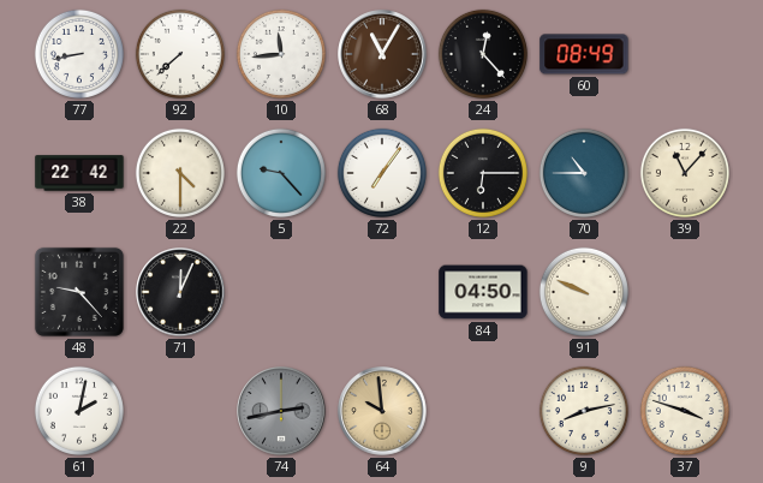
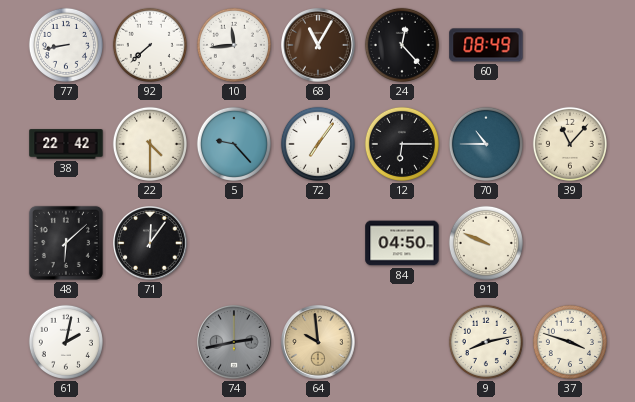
48: 9:23 -> 6:08 (66, 243)
71: 12:04 -> 12:06 (150, 243)
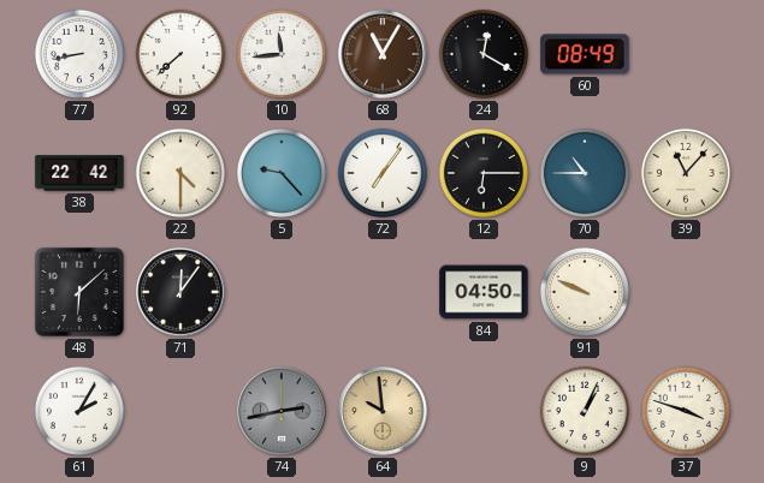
24: 12:23 -> 12:20 (484, 54)
61: 2:02 -> 2:05 (79, 411)
9: 8:13 -> 1:04 (585, 411)
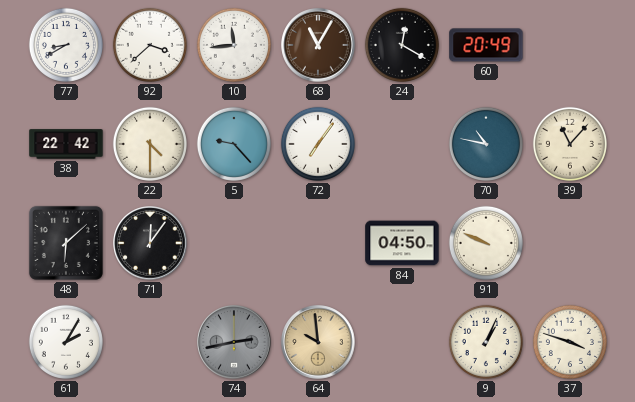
77: 8:43 -> 8:40 (66, 45)
92: 7:38 -> 3:38 (150, 45)
60: 08:49 -> 20:49 (486, 45)
12: 6:15 -> none (484, 173)
70: 10:45 -> 10:47 (486, 144)
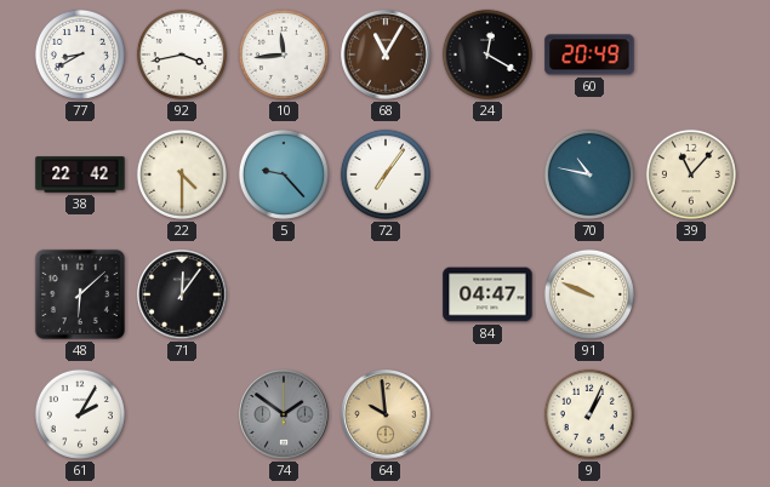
92: 3:38 -> 3:43 (182, 55)
84: 04:50 -> 04:47 (487, 294)
74: 2:43 -> 1:51 (284, 414)
37: 3:48 -> none (570, 342)
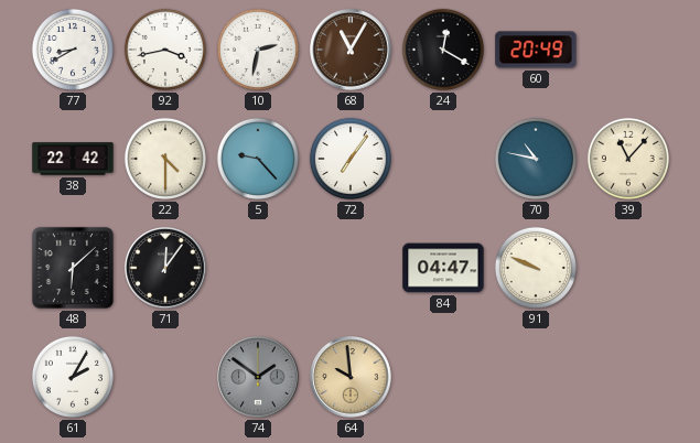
10: 11:44 -> 2:32 (258, 50)
9: 1:04 -> none (589, 414)
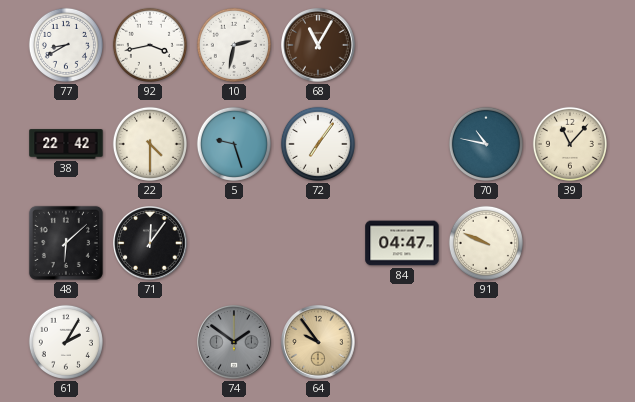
24: 12:20 -> none (443, 50)
60: 20:49 -> none (536, 50)
5: 9:23 -> 9:27 (234, 144)
64: 9:59 -> 9:54 (318, 342)
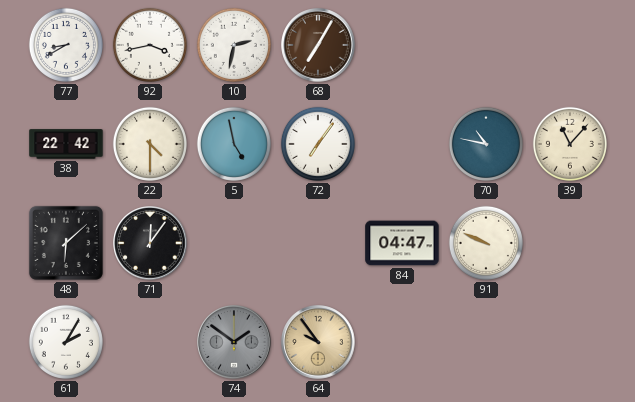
68: 11:05 -> 7:05 (318, 45)
5: 9:27 -> 4:58 (234, 144)
